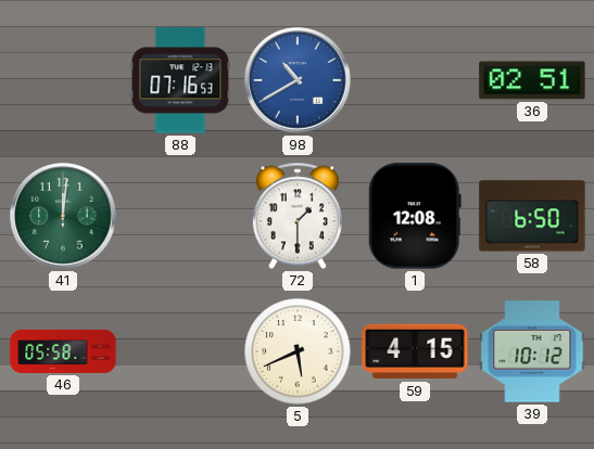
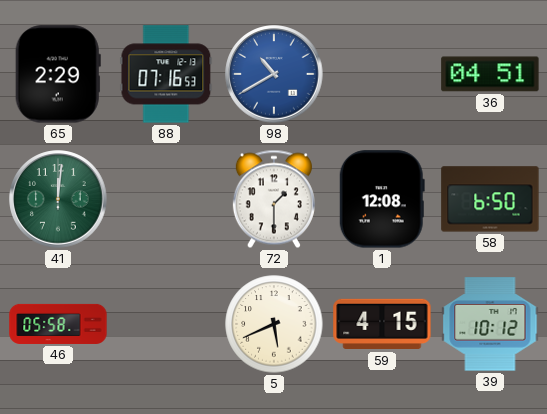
65: none -> 2:29 (58, 74)
36: 02:51 -> 04:51 (490, 74)
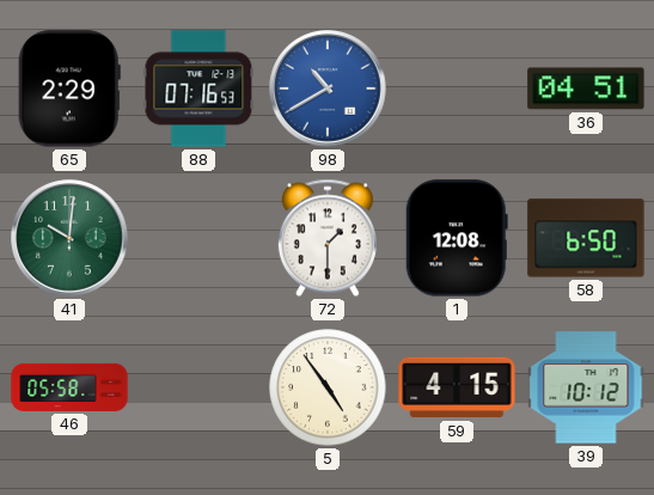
41: 12:01 -> 10:01 (69, 238)
5: 5:41 -> 4:54 (328, 387)
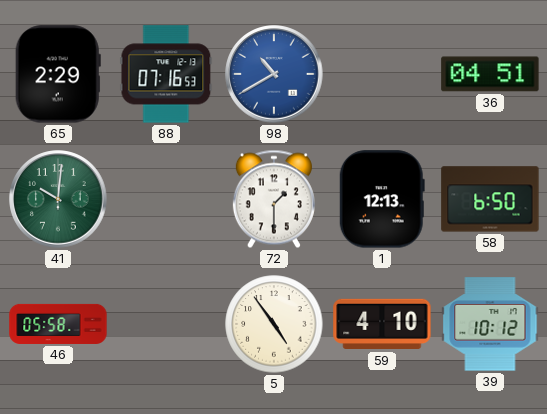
1: 12:08 -> 12:13 (382, 199)
59: 4:15 -> 4:10 (382, 324)
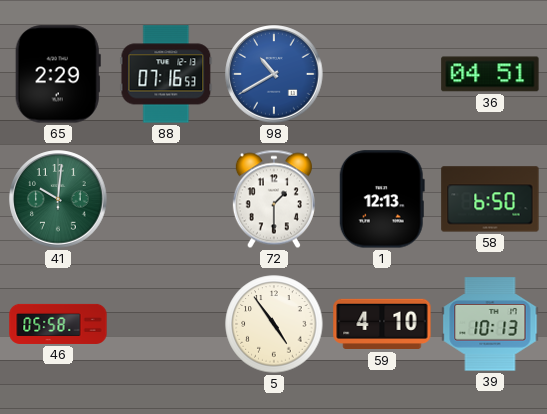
39: 10:12 -> 10:13 (490, 324)
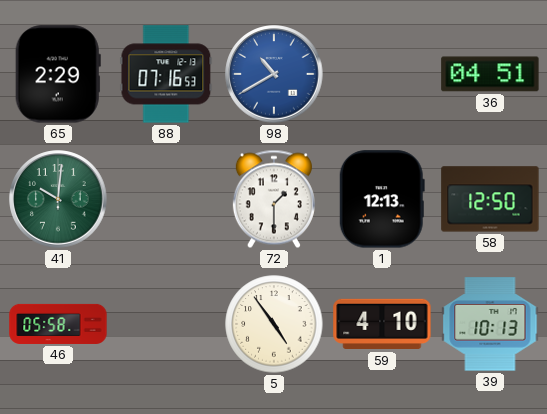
58: 6:50 -> 12:50 (490, 199)
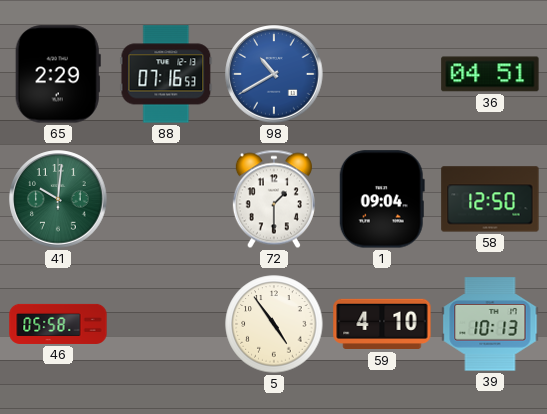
1: 12:13 -> 09:04 (382, 199)
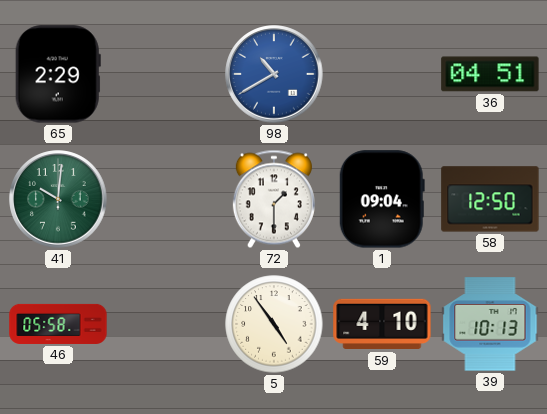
88: 07:16 -> none (166, 74)
